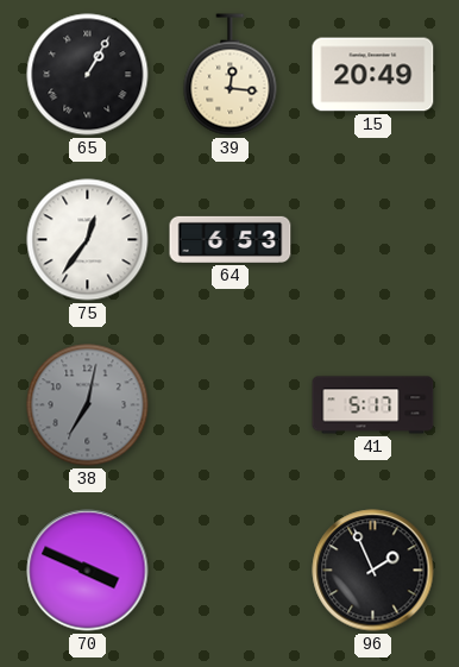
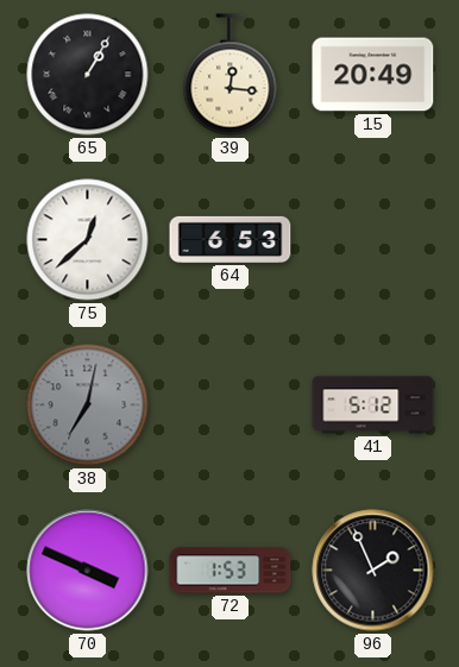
75: 12:36 -> 12:38 (88, 240)
41: 5:17 -> 5:12 (373, 405)
72: none -> 1:53 (231, 571)
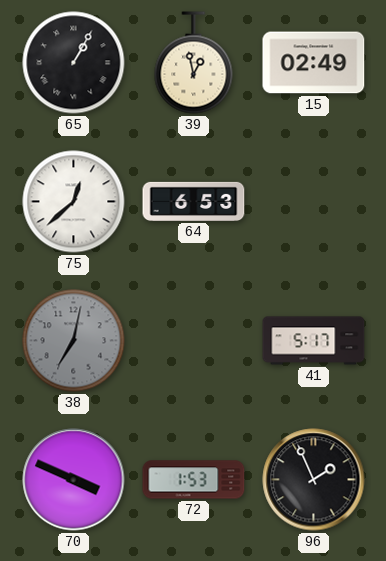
39: 12:16 -> 12:58 (194, 63)
15: 20:49 -> 02:49 (314, 63)
41: 5:12 -> 5:17 (314, 341)
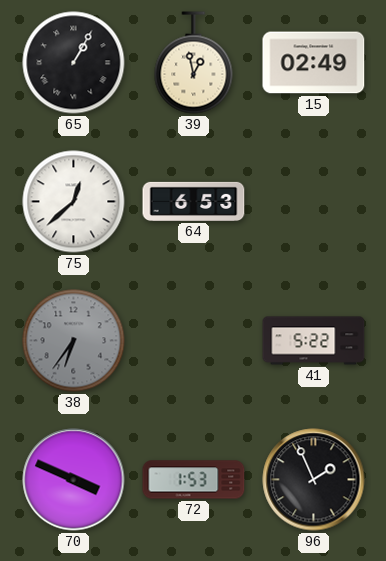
38: 7:02 -> 6:36 (74, 341)
41: 5:17 -> 5:22 (314, 341)
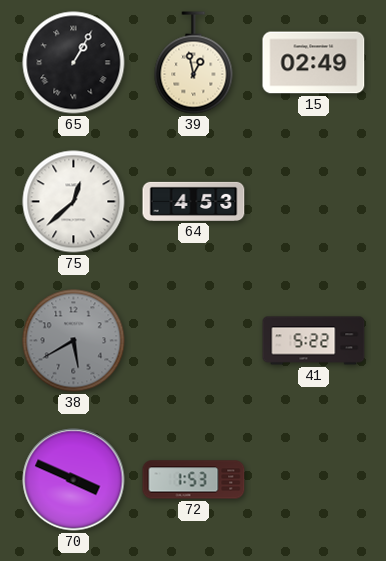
64: 6:53 -> 4:53 (194, 201)
38: 6:36 -> 5:40 (74, 341)
96: 1:56 -> none (314, 480)
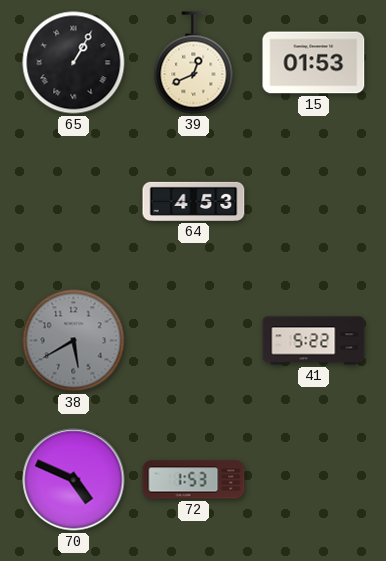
39: 12:58 -> 12:41 (194, 63)
15: 02:49 -> 01:53 (314, 63)
75: 12:38 -> none (74, 202)
70: 3:49 -> 4:49 (74, 480)
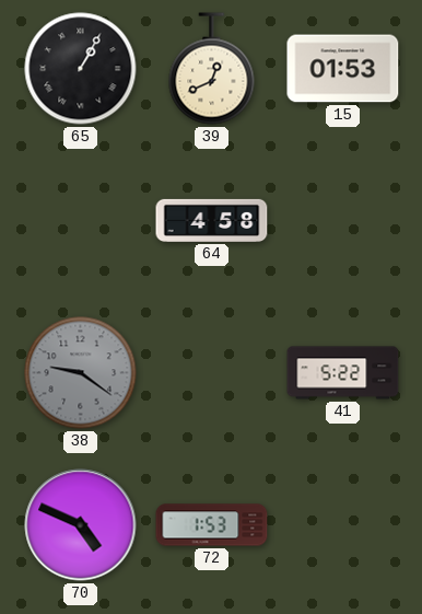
64: 4:53 -> 4:58 (212, 220)
38: 5:40 -> 9:21 (81, 373)
